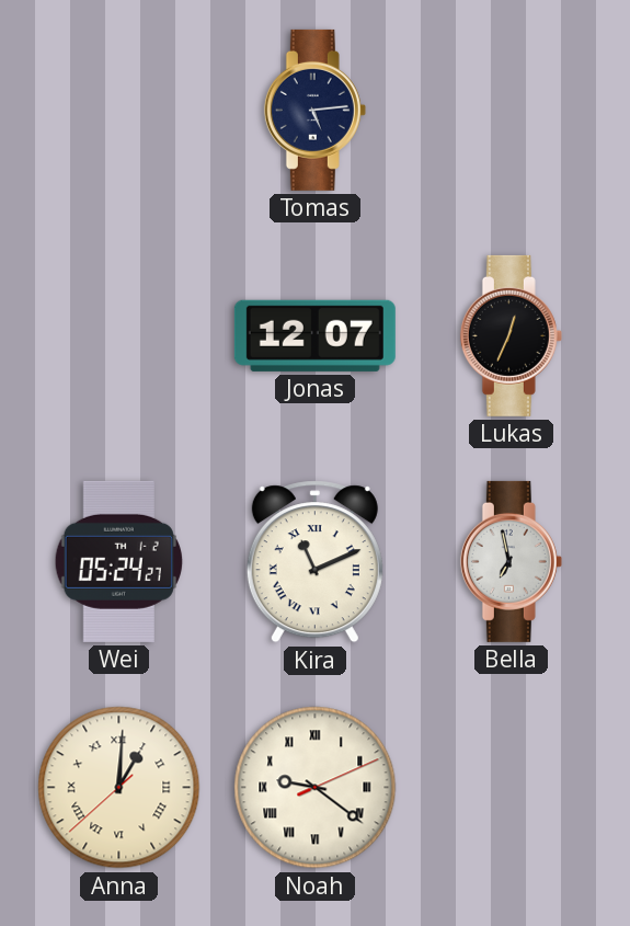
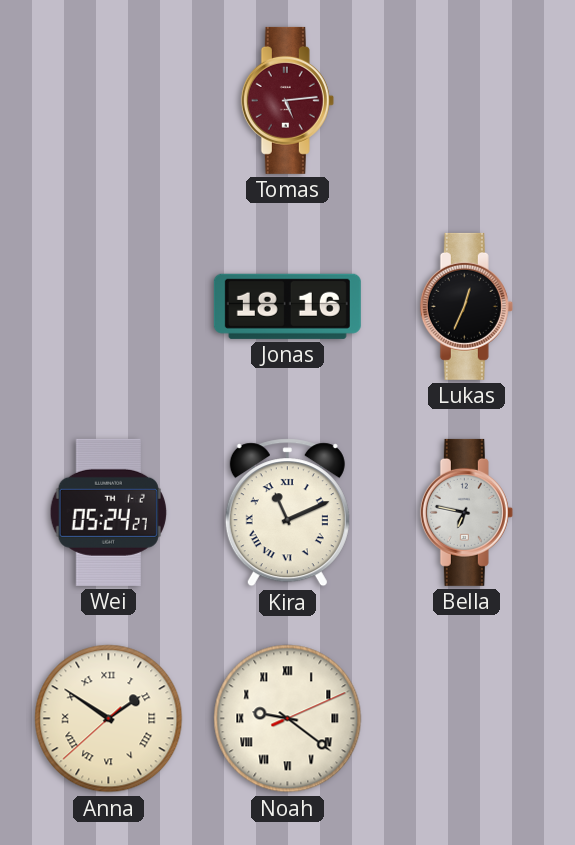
Tomas dial: navy -> burgundy (287, 100)
Jonas: 12:07 -> 18:16 (287, 306)
Bella: 6:58 -> 6:47 (466, 512)
Anna: 1:00 -> 1:50 (109, 719)
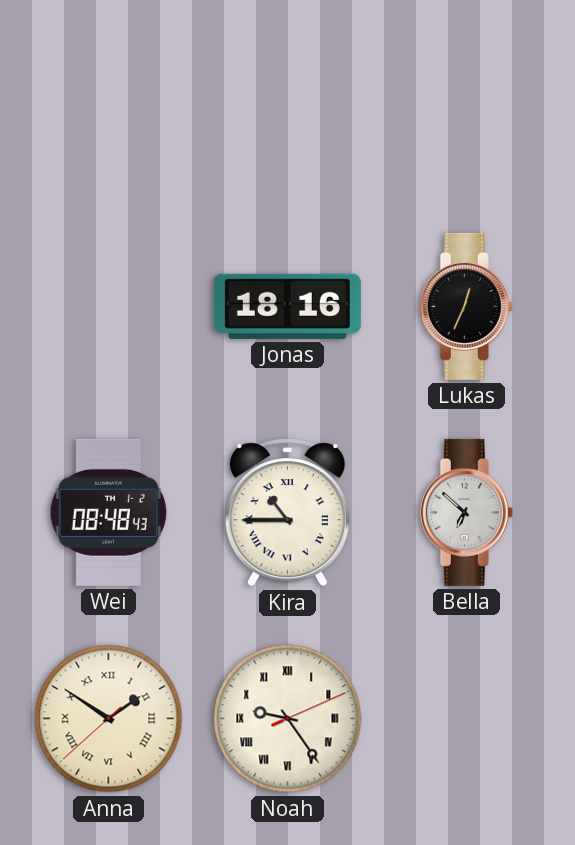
Tomas: 5:14 -> none (287, 100)
Wei: 05:24 -> 08:48 (108, 512)
Kira: 11:11 -> 10:45 (287, 513)
Bella: 6:47 -> 6:52 (466, 512)
Noah: 9:21 -> 9:24 (288, 719)
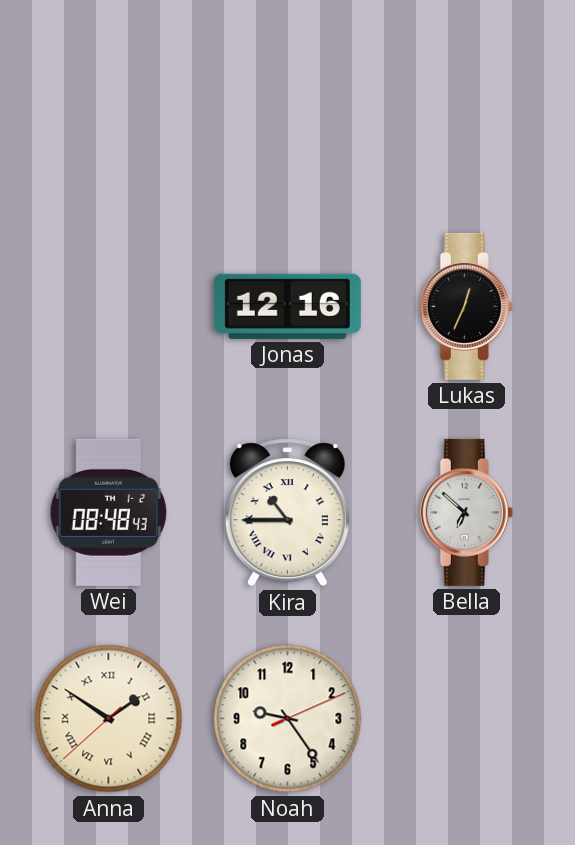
Jonas: 18:16 -> 12:16 (287, 306)
Noah numerals: Roman -> Arabic (288, 719)
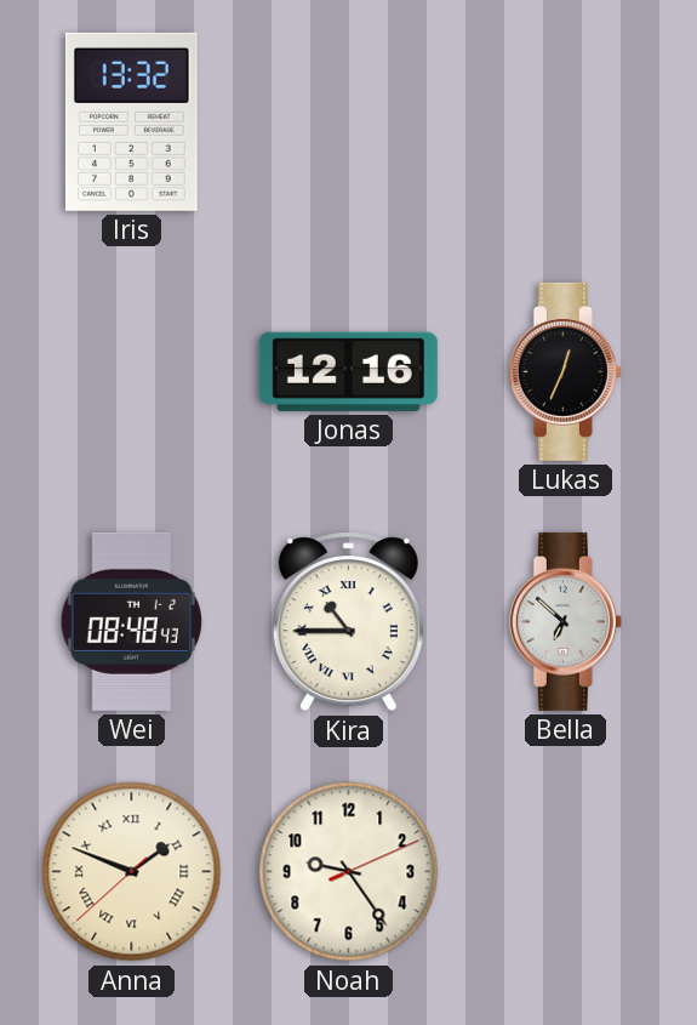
Iris: none -> 13:32 (131, 121)
Anna: 1:50 -> 1:48 (132, 872)
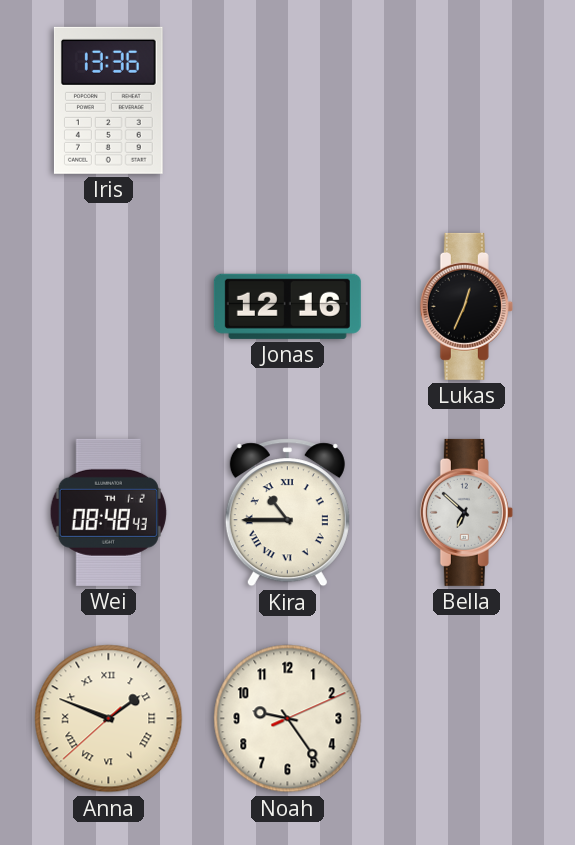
Iris: 13:32 -> 13:36 (108, 100)
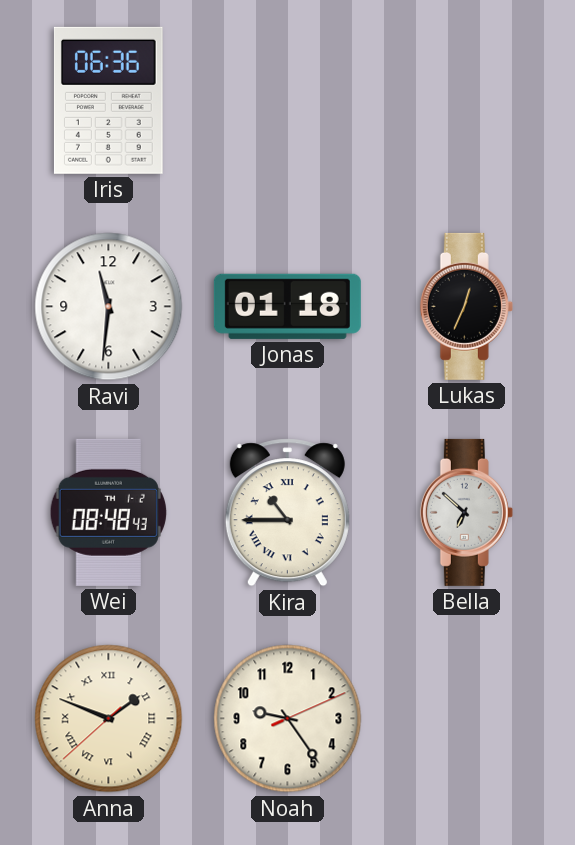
Iris: 13:36 -> 06:36 (108, 100)
Ravi: none -> 11:31 (109, 307)
Jonas: 12:16 -> 01:18 (287, 306)
